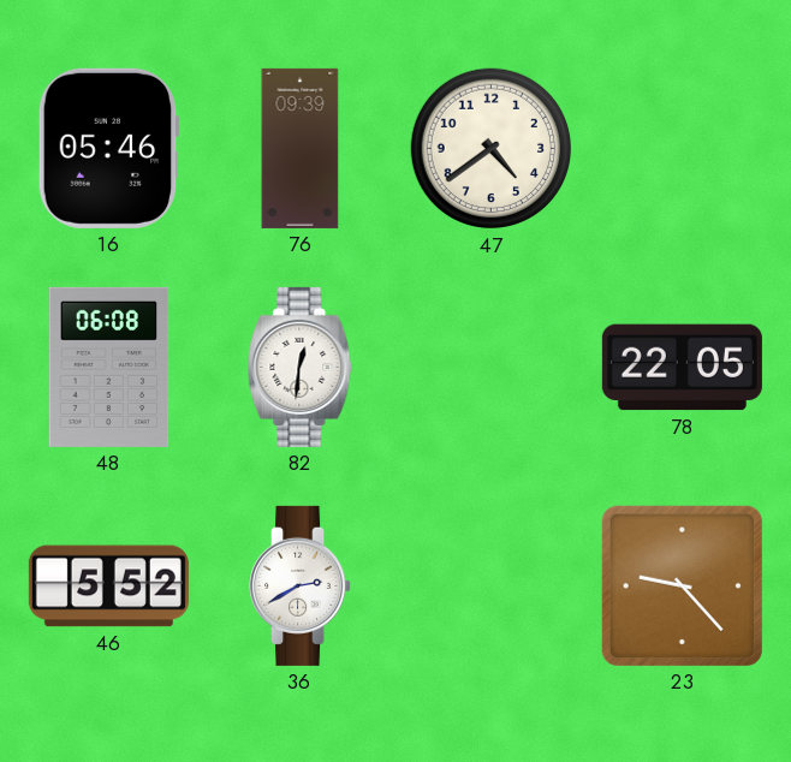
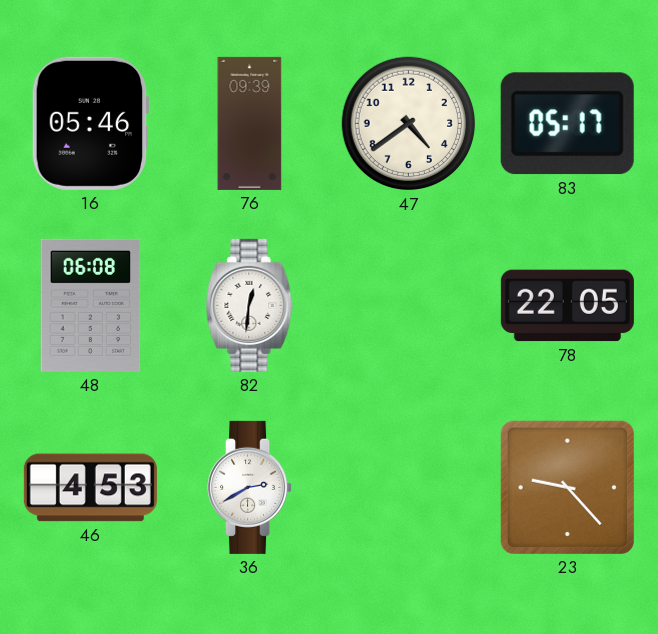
83: none -> 05:17 (567, 124)
46: 5:52 -> 4:53 (90, 488)
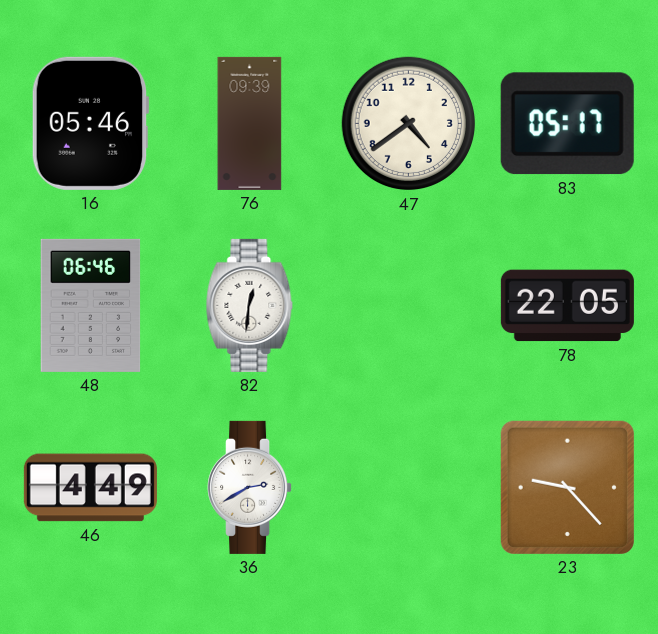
48: 06:08 -> 06:46 (91, 305)
46: 4:53 -> 4:49 (90, 488)
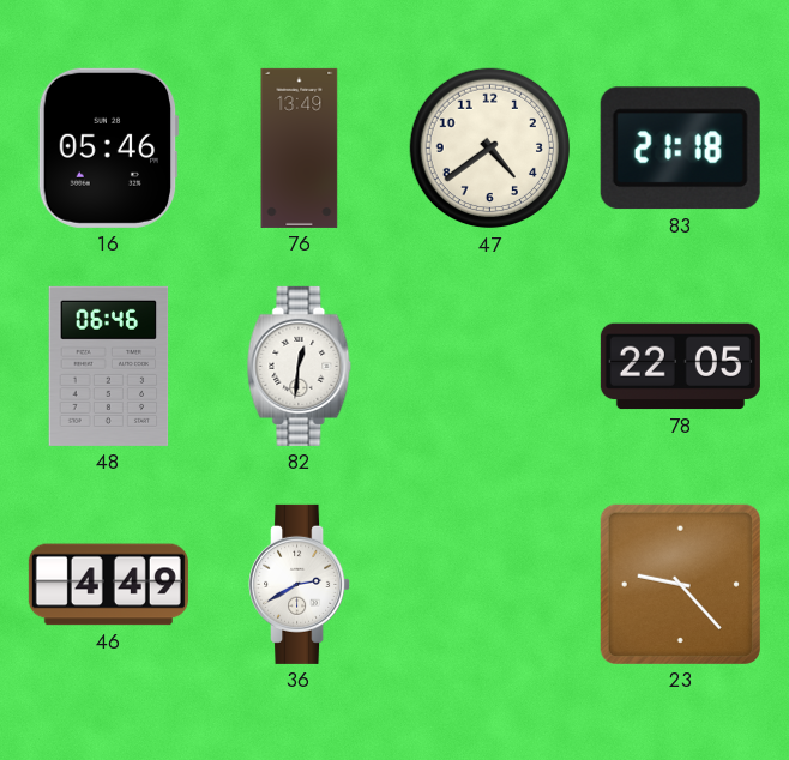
76: 09:39 -> 13:49 (300, 147)
83: 05:17 -> 21:18 (680, 149)
